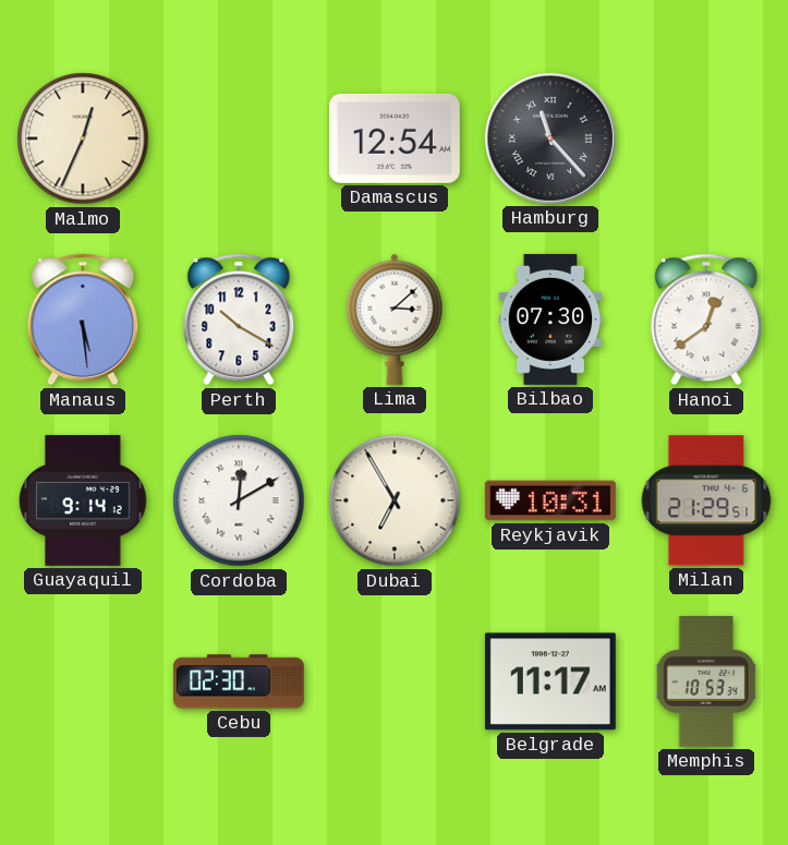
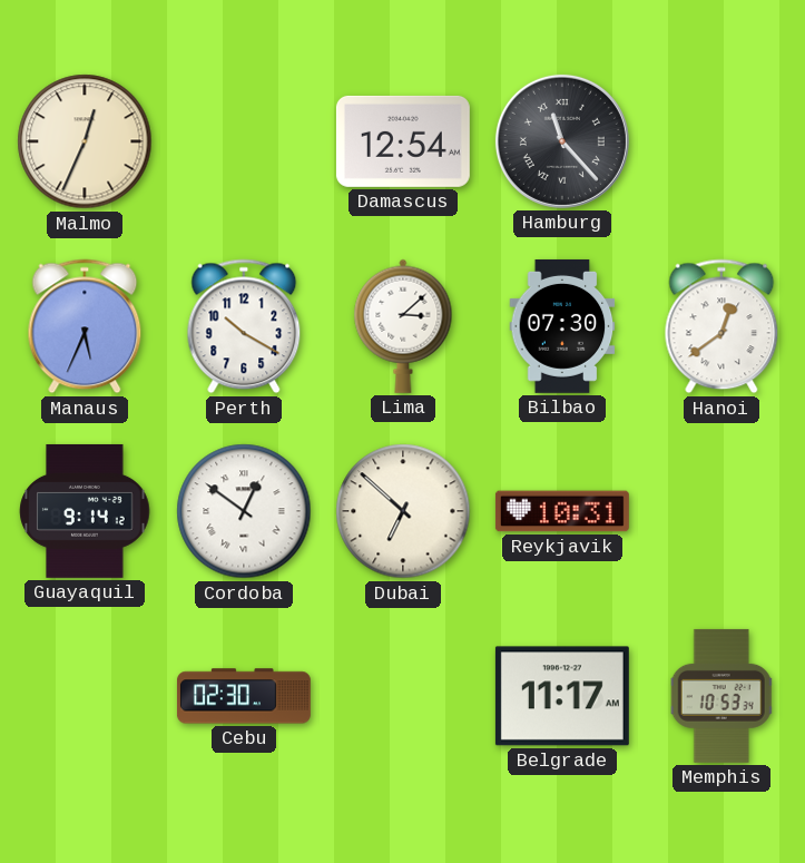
Manaus: 5:29 -> 5:34 (85, 326)
Cordoba: 12:10 -> 12:51 (244, 511)
Dubai: 6:55 -> 6:52 (403, 511)
Milan: 21:29 -> none (706, 500)
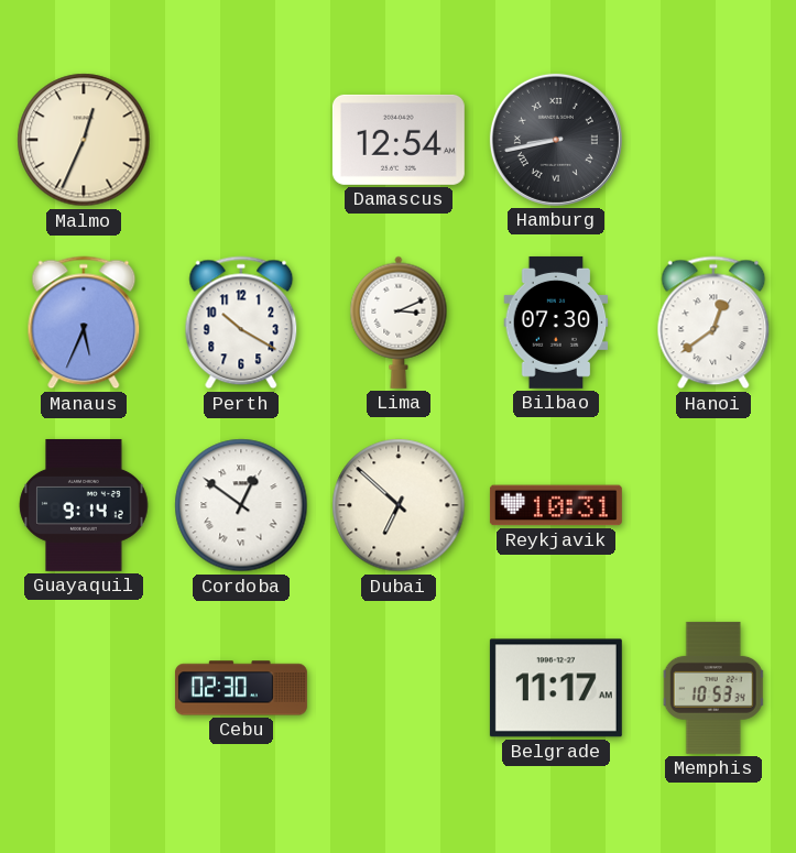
Hamburg: 11:23 -> 8:43 (556, 140)
Lima: 3:08 -> 3:11 (399, 322)
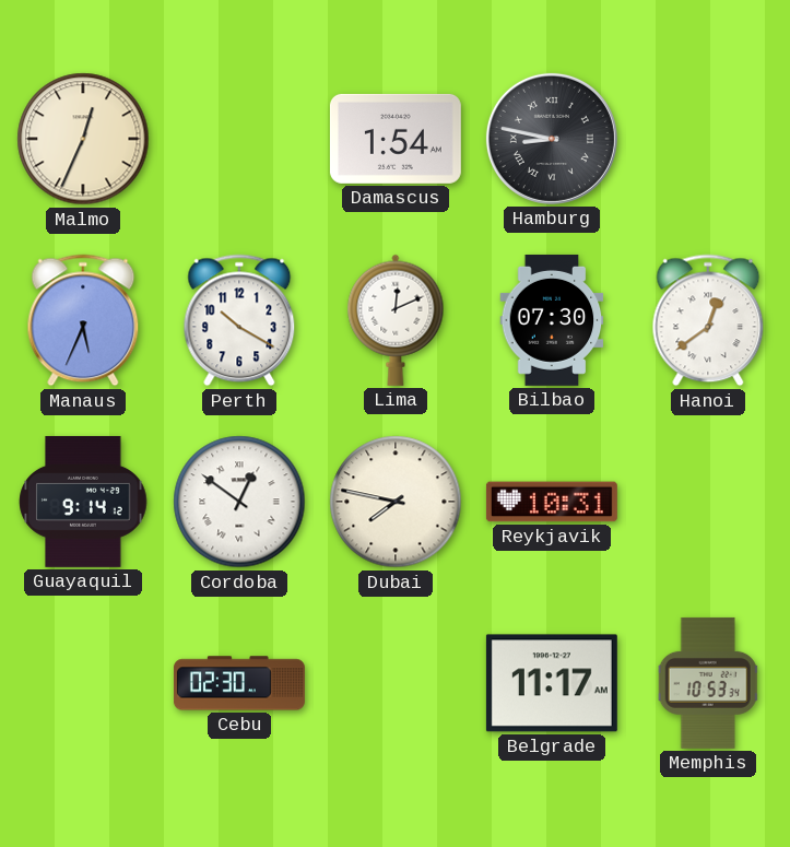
Damascus: 12:54 -> 1:54 (396, 139)
Hamburg: 8:43 -> 8:47 (552, 139)
Lima: 3:11 -> 12:11 (396, 320)
Dubai: 6:52 -> 7:47 (396, 502)
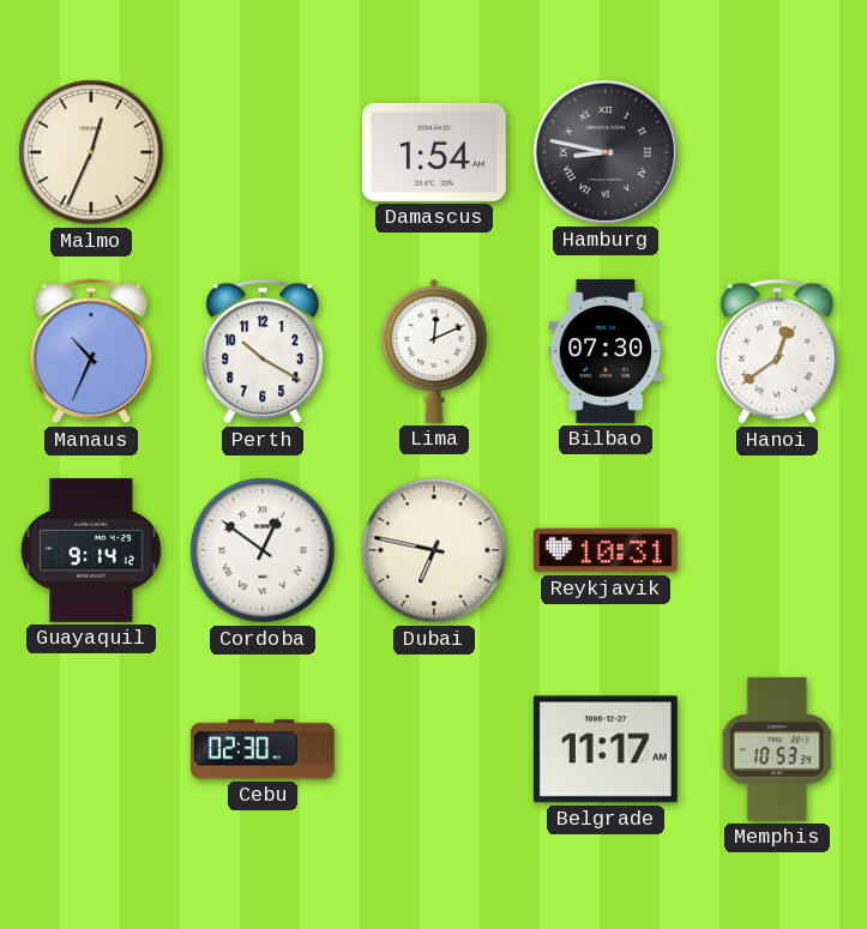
Manaus: 5:34 -> 10:34 (91, 351)
Dubai: 7:47 -> 6:47 (434, 550)
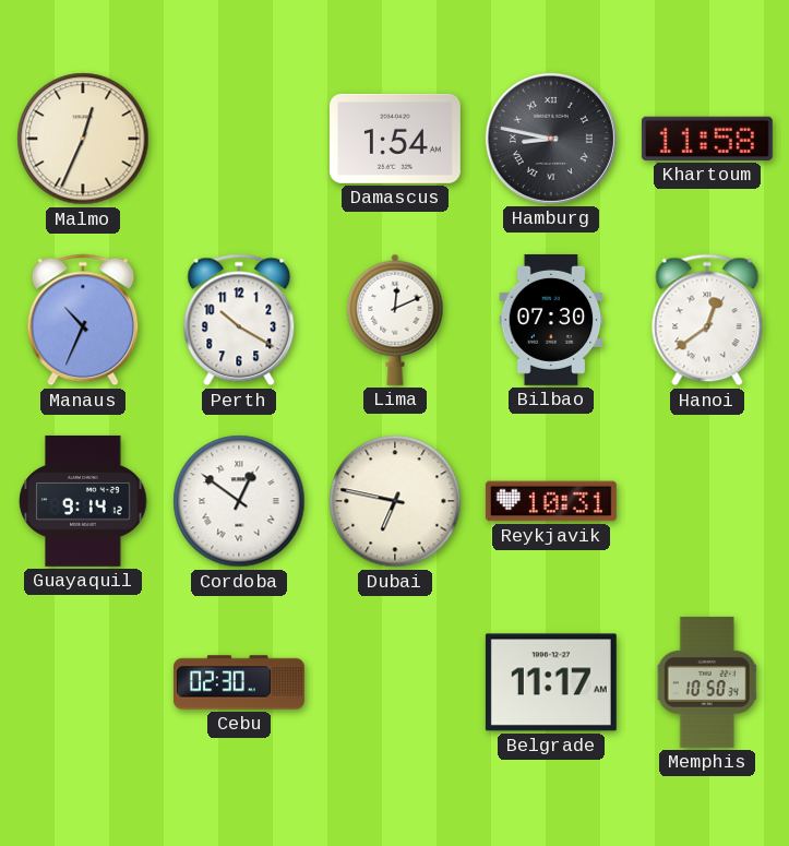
Khartoum: none -> 11:58 (707, 139)
Memphis: 10:53 -> 10:50 (707, 682)
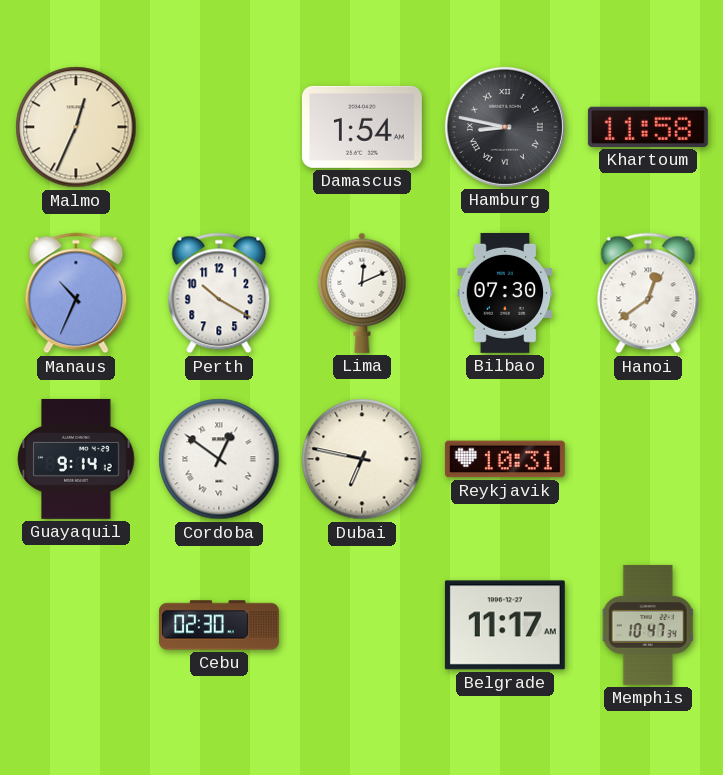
Memphis: 10:50 -> 10:47 (648, 625)
